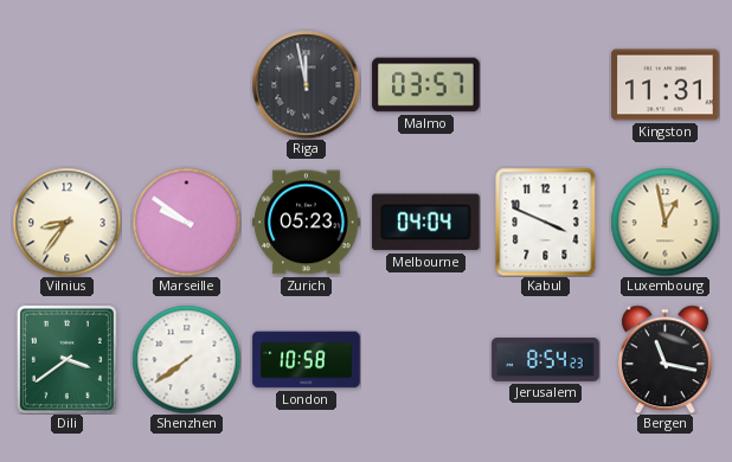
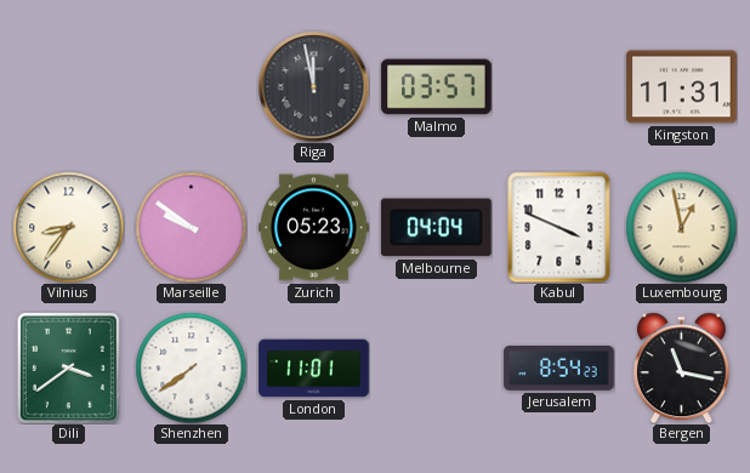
London: 10:58 -> 11:01 (314, 369)
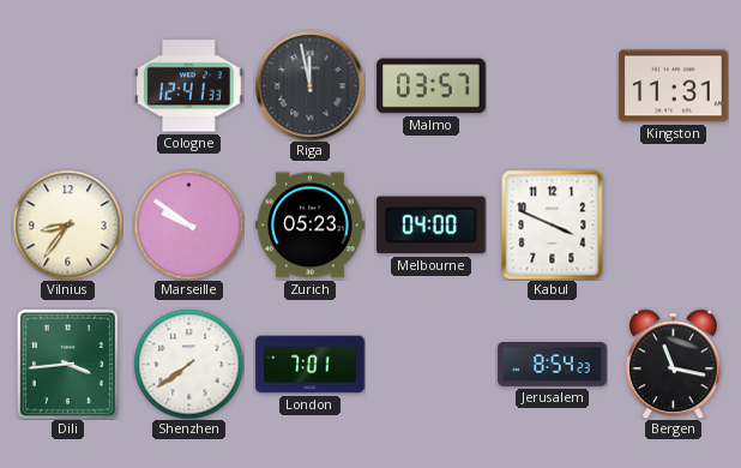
Cologne: none -> 12:41 (189, 86)
Melbourne: 04:04 -> 04:00 (432, 226)
Luxembourg: 12:58 -> none (681, 227)
Dili: 3:39 -> 3:44 (67, 364)
London: 11:01 -> 7:01 (311, 365)
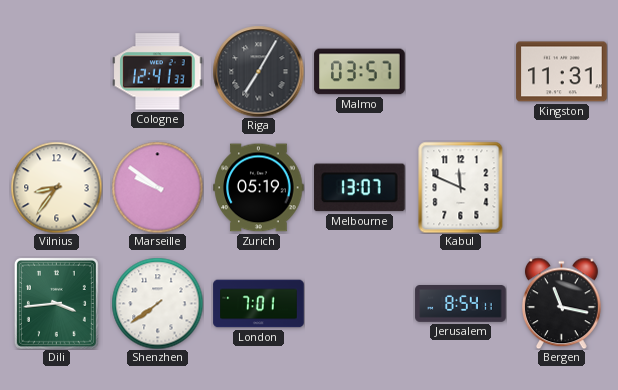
Riga: 11:58 -> 7:05 (258, 71)
Zurich: 05:23 -> 05:19 (259, 188)
Melbourne: 04:00 -> 13:07 (360, 188)
Kabul: 3:49 -> 11:49 (461, 187)
Jerusalem: 8:54:23 -> 8:54:11 (461, 304)
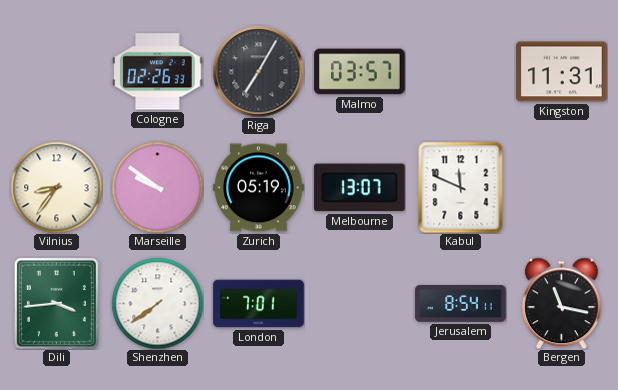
Cologne: 12:41 -> 02:26 (158, 72)
